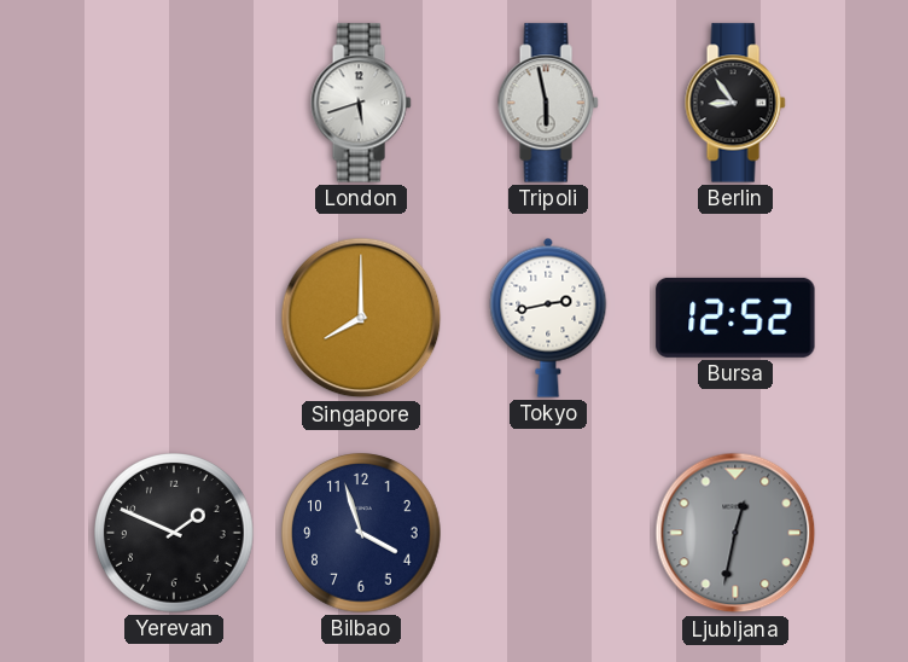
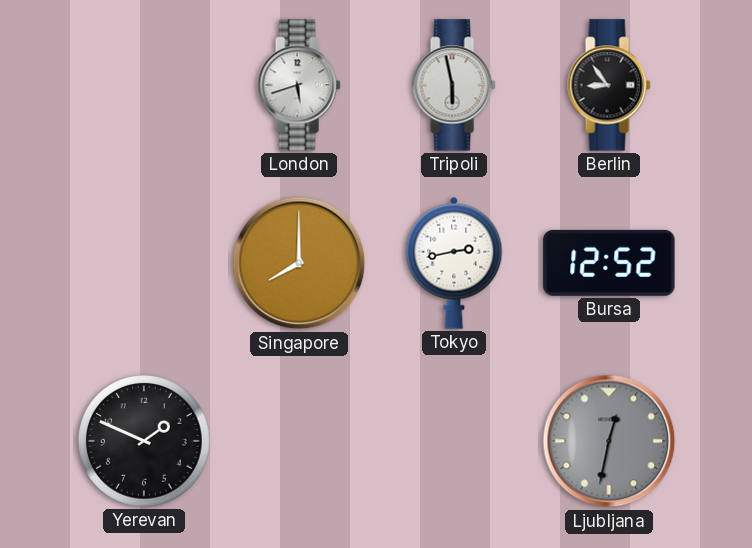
Bilbao: 3:57 -> none (361, 533)
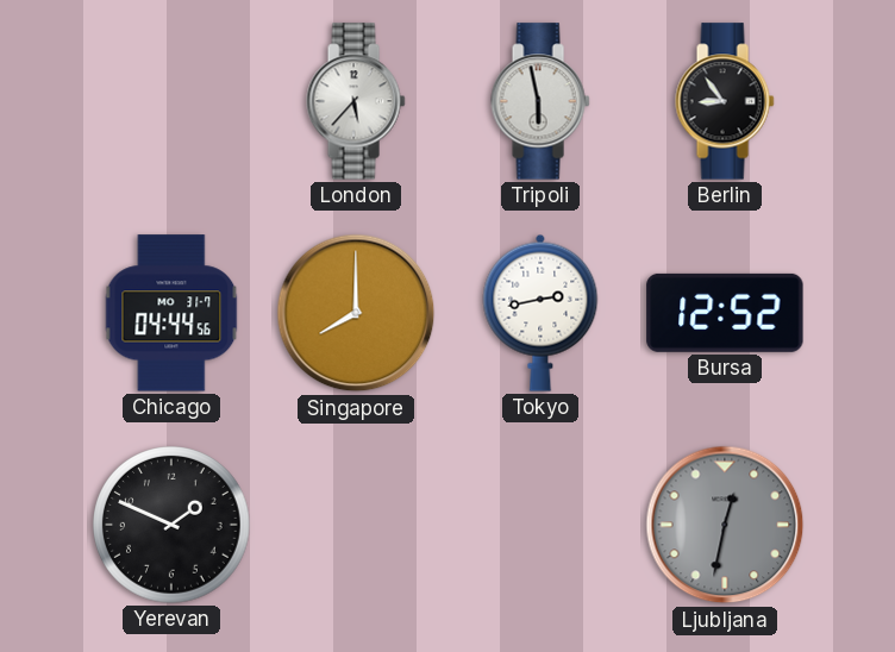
London: 5:42 -> 5:37 (356, 101)
Chicago: none -> 04:44 (171, 313)
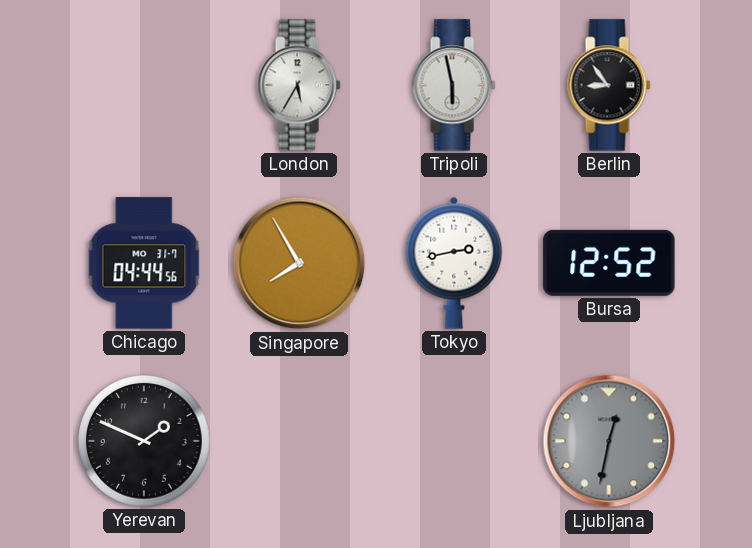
London: 5:37 -> 5:35 (299, 85)
Singapore: 8:00 -> 7:55 (299, 263)
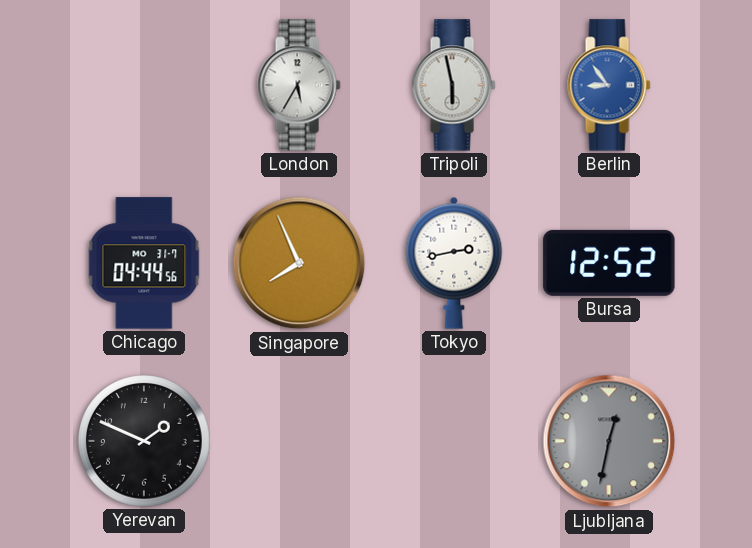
Berlin dial: black -> blue (609, 85)
Singapore: 7:55 -> 7:56 (299, 263)
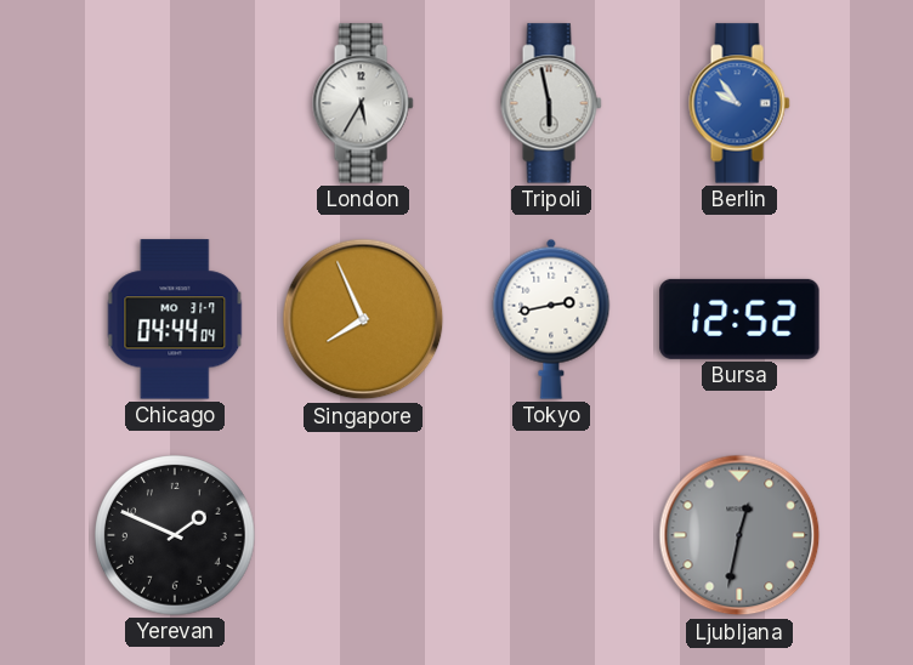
Berlin: 8:54 -> 9:54 (739, 103)
Chicago: 04:44:56 -> 04:44:04 (175, 319)
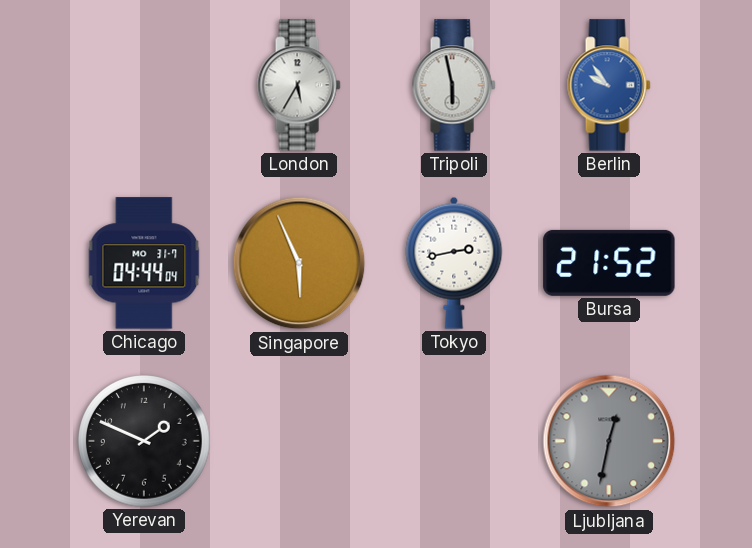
Singapore: 7:56 -> 5:56 (299, 263)
Bursa: 12:52 -> 21:52 (609, 263)
